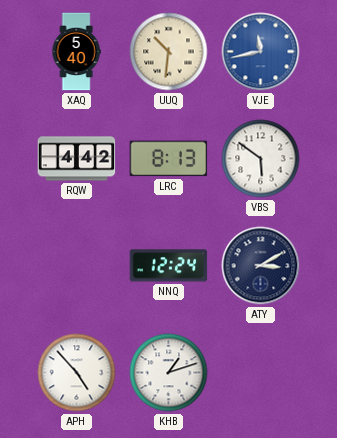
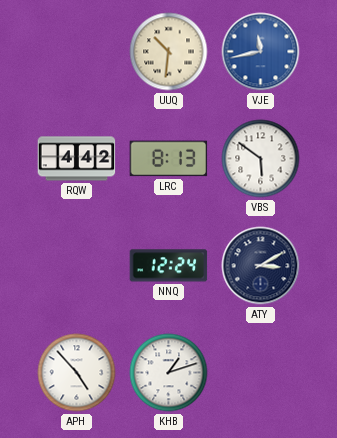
XAQ: 5:40 -> none (76, 52)
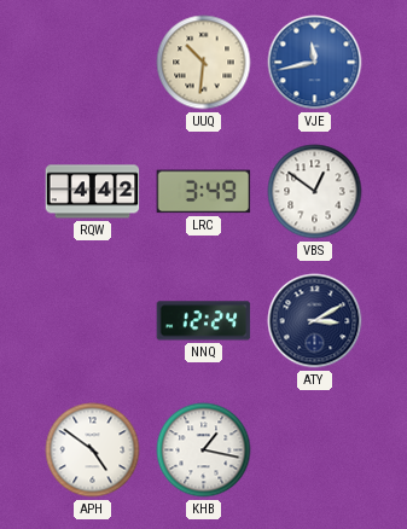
LRC: 8:13 -> 3:49 (204, 192)
VBS: 5:51 -> 12:51 (315, 192)
APH: 4:53 -> 4:51 (93, 450)
KHB: 1:12 -> 1:17 (204, 450)
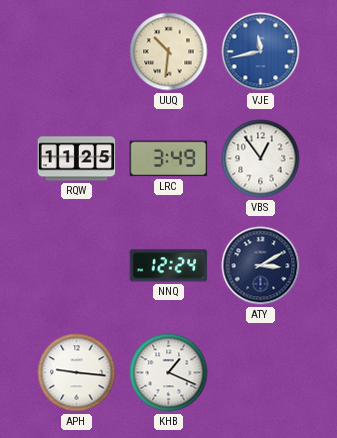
RQW: 4:42 -> 11:25 (77, 159)
VBS: 12:51 -> 12:54 (261, 159)
APH: 4:51 -> 9:16 (77, 373)
KHB: 1:17 -> 1:19 (169, 373)
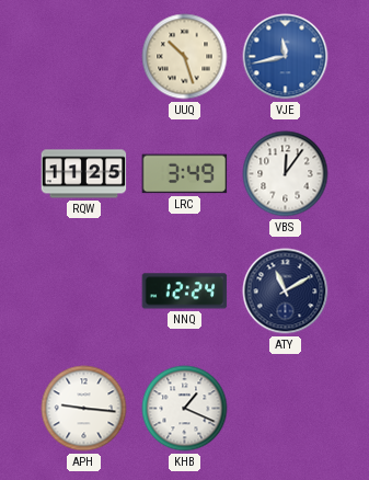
UUQ: 10:31 -> 10:27 (185, 57)
VBS: 12:54 -> 12:06 (286, 174)
ATY: 3:10 -> 11:10 (286, 292)
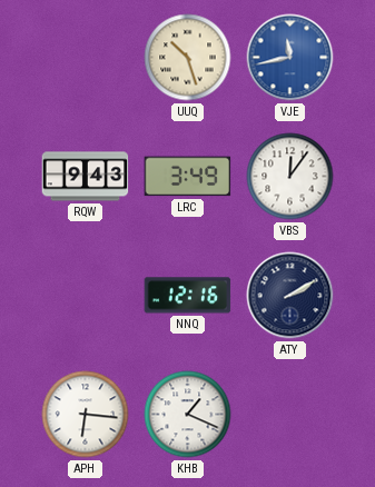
RQW: 11:25 -> 9:43 (86, 177)
NNQ: 12:24 -> 12:16 (188, 296)
ATY: 11:10 -> 2:10 (290, 296)
APH: 9:16 -> 6:16 (86, 415)
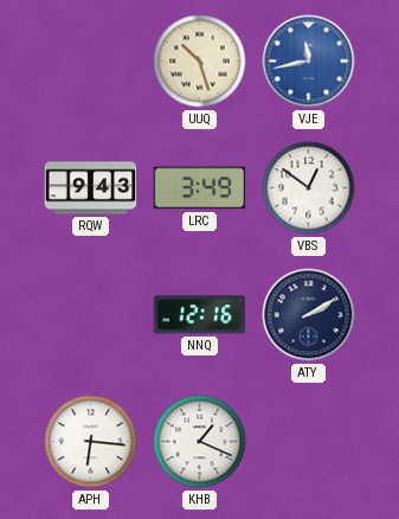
VBS: 12:06 -> 12:51 (309, 188)
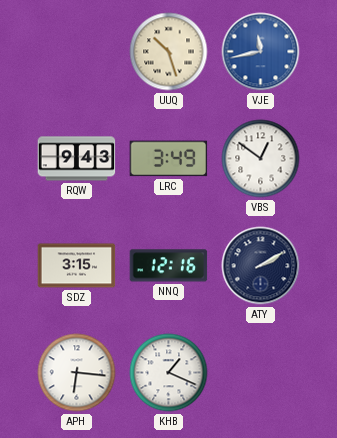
SDZ: none -> 3:15 (77, 266)
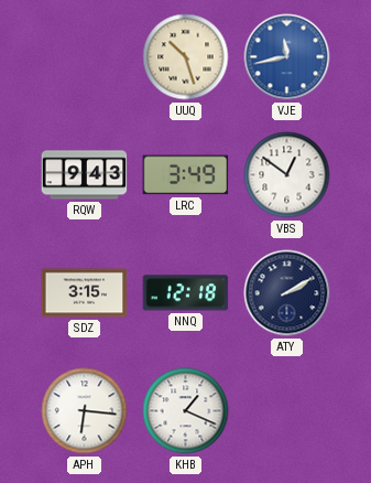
NNQ: 12:16 -> 12:18 (186, 293)
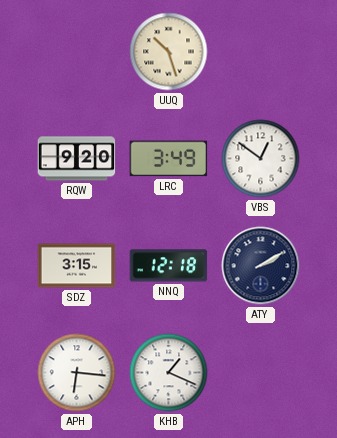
VJE: 11:43 -> none (287, 57)
RQW: 9:43 -> 9:20 (77, 159)
